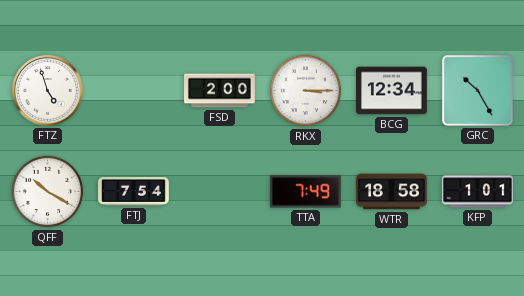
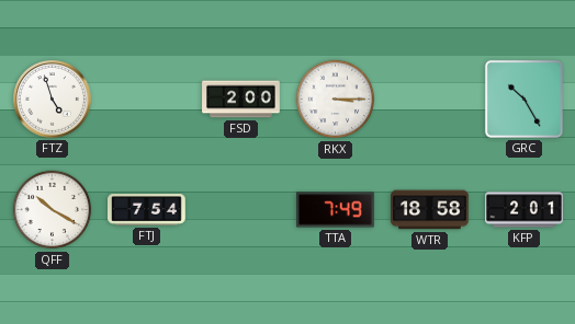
BCG: 12:34 -> none (392, 91)
KFP: 1:01 -> 2:01 (525, 210)
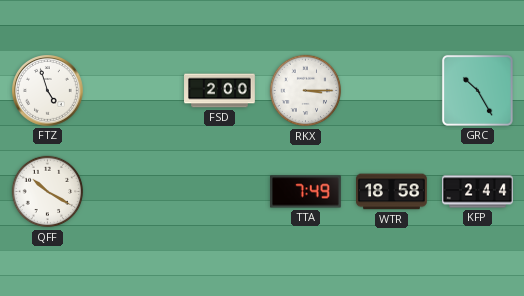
FTJ: 7:54 -> none (147, 210)
KFP: 2:01 -> 2:44 (478, 192)
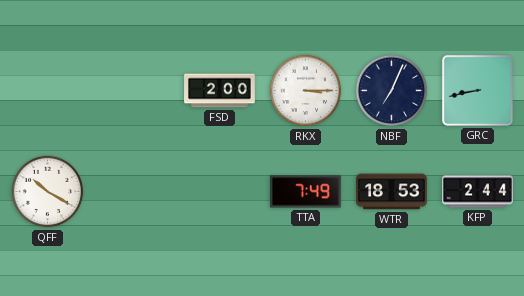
FTZ: 4:57 -> none (48, 91)
NBF: none -> 7:04 (392, 91)
GRC: 10:25 -> 8:43 (477, 90)
WTR: 18:58 -> 18:53 (392, 192)
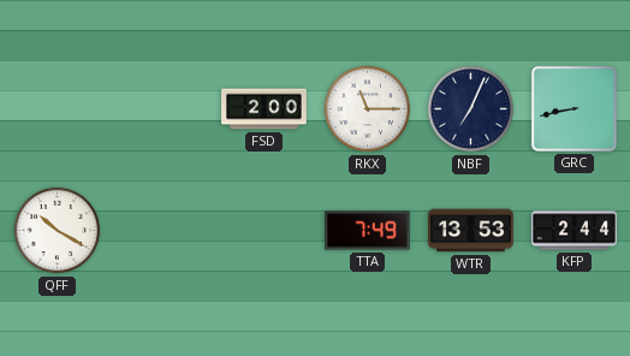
RKX: 3:15 -> 11:15 (368, 109)
WTR: 18:53 -> 13:53 (471, 231)
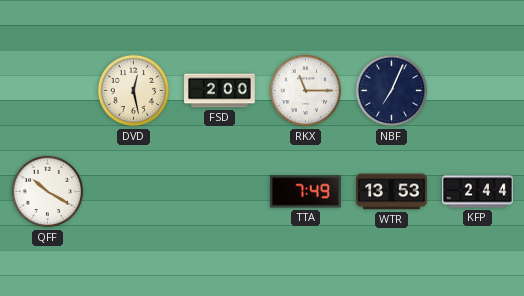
DVD: none -> 12:28 (134, 91)
GRC: 8:43 -> none (573, 108)
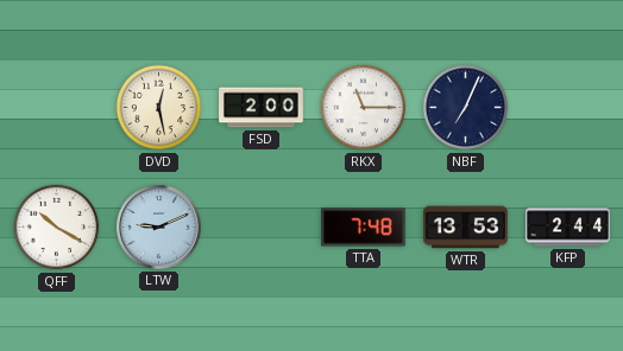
LTW: none -> 9:11 (159, 228)
TTA: 7:49 -> 7:48 (364, 228)
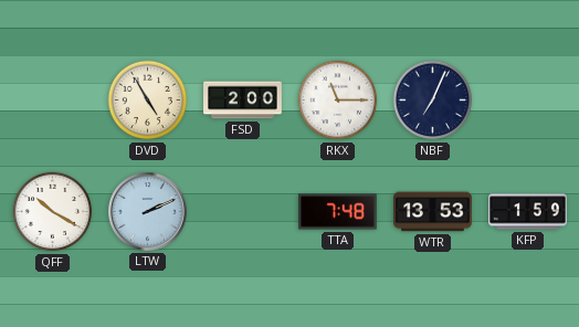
DVD: 12:28 -> 4:55 (148, 101)
LTW: 9:11 -> 2:11 (148, 212)
KFP: 2:44 -> 1:59 (528, 212)
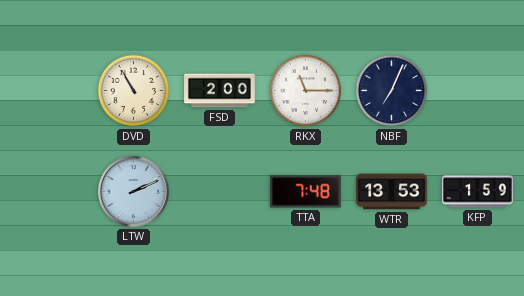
DVD: 4:55 -> 10:55 (134, 91)
QFF: 10:20 -> none (53, 212)
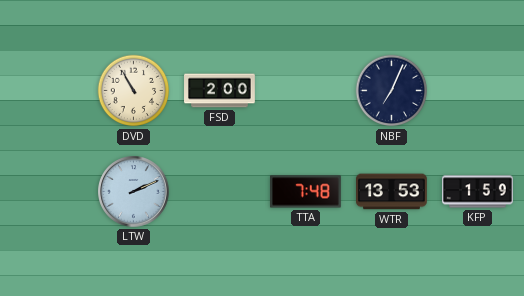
RKX: 11:15 -> none (306, 91)
